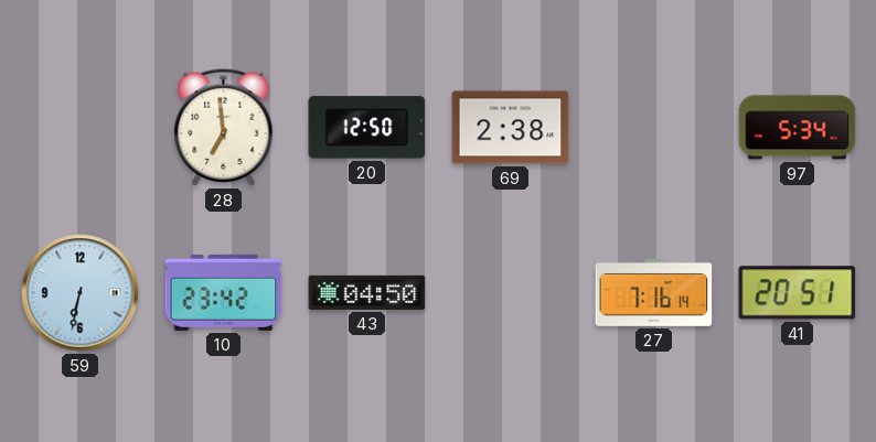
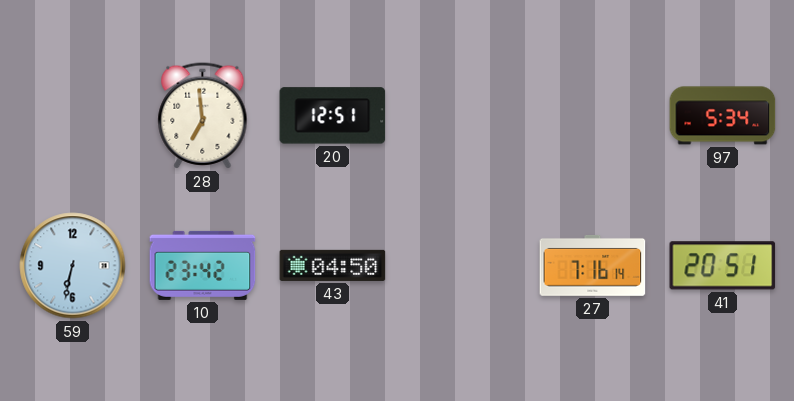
20: 12:50 -> 12:51 (333, 116)
69: 2:38 -> none (511, 128)
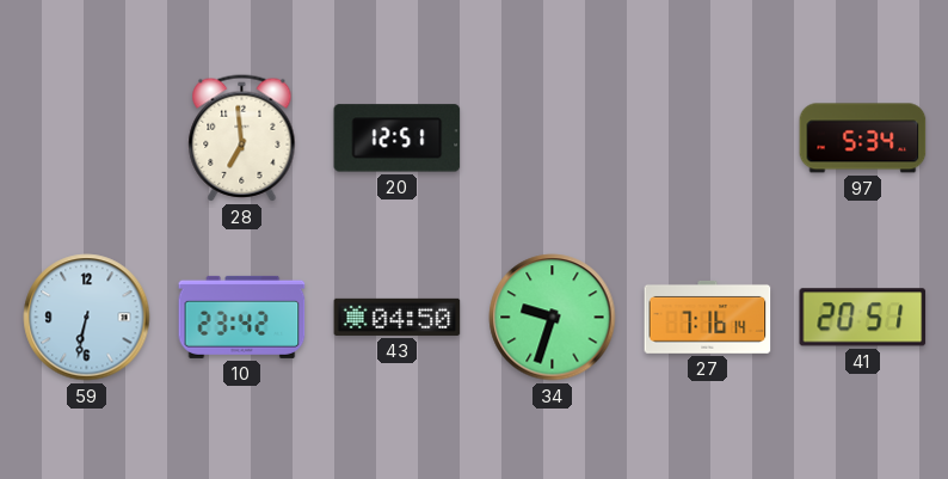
34: none -> 9:33 (553, 318)
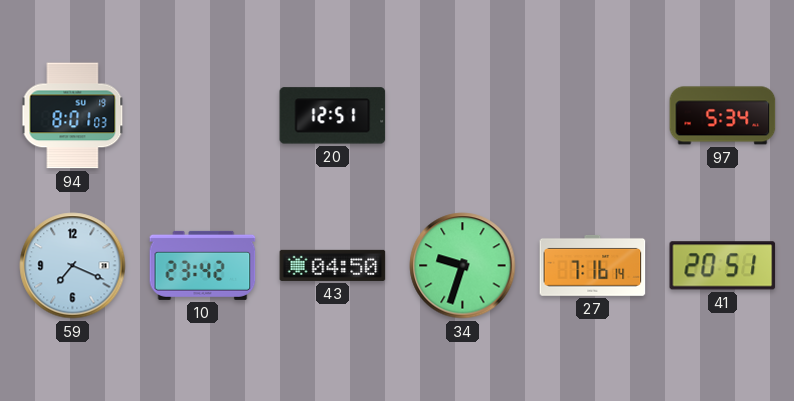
94: none -> 8:01 (73, 116)
28: 6:59 -> none (242, 139)
59: 6:32 -> 7:19 (73, 266)
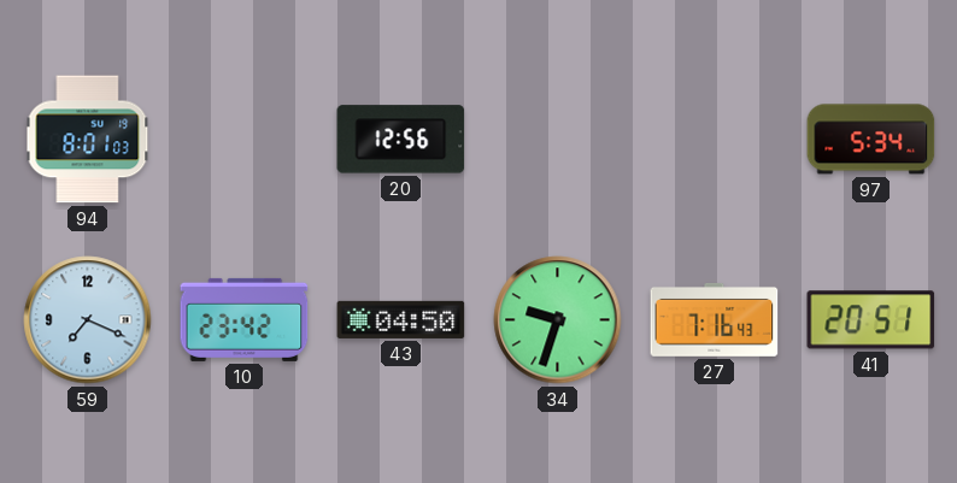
20: 12:51 -> 12:56 (401, 140)
27: 7:16:14 -> 7:16:43 (715, 319)
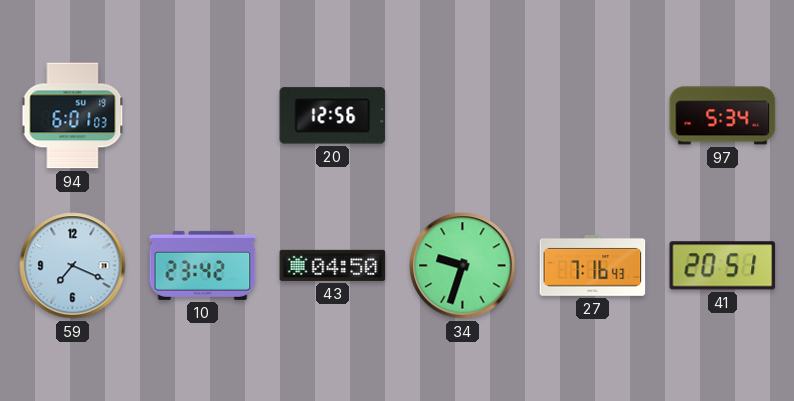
94: 8:01 -> 6:01 (73, 116)
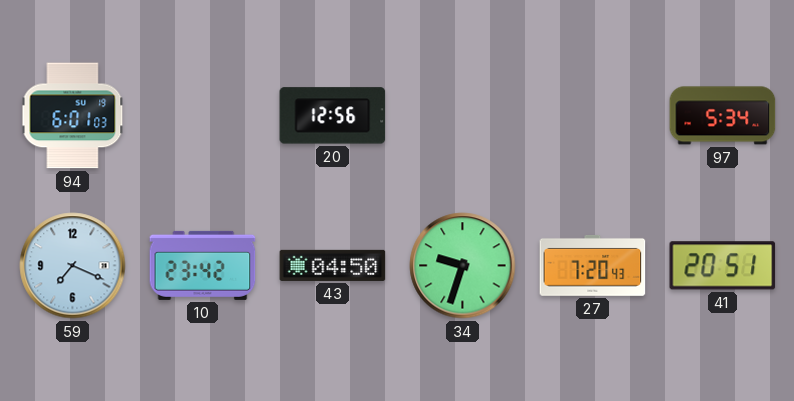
27: 7:16 -> 7:20 (593, 265)
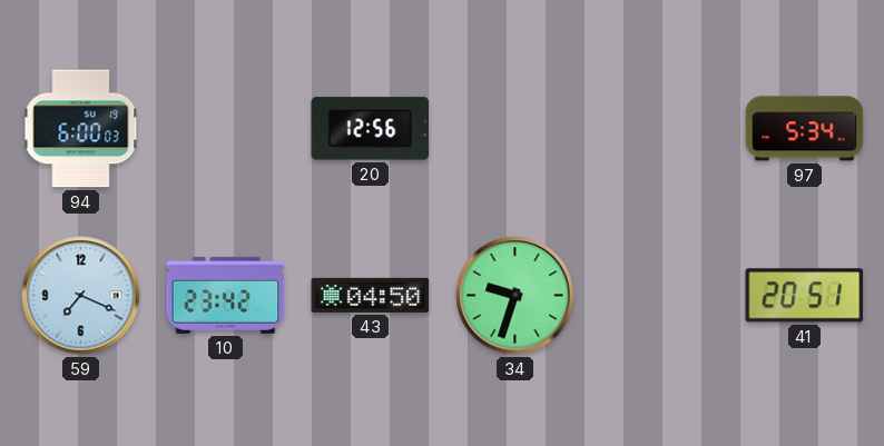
94: 6:01 -> 6:00 (81, 129)
27: 7:20 -> none (593, 265)
